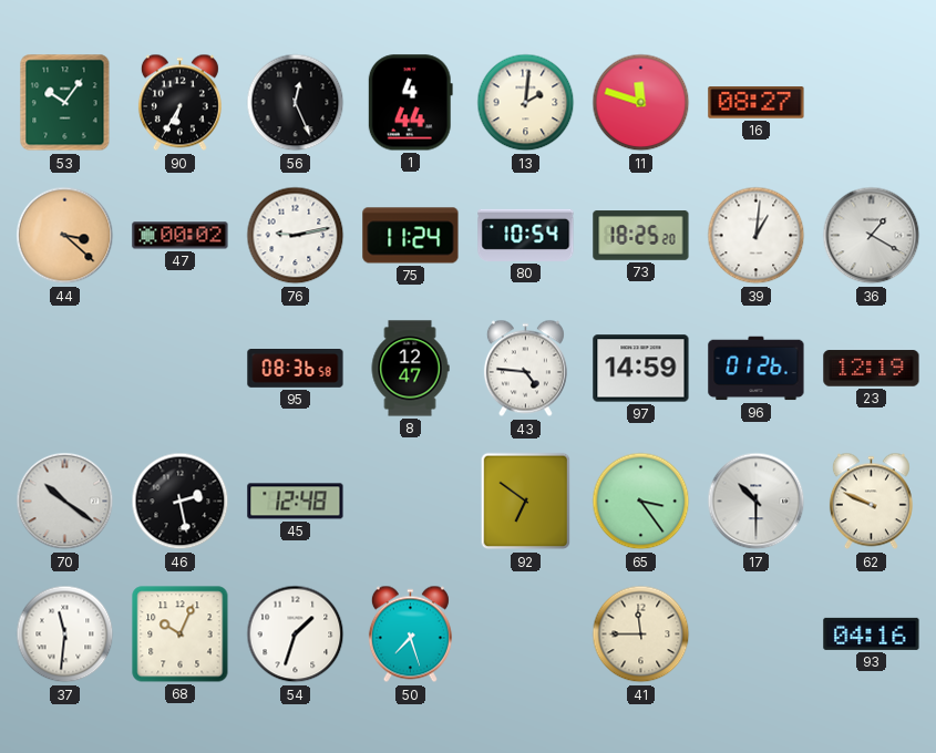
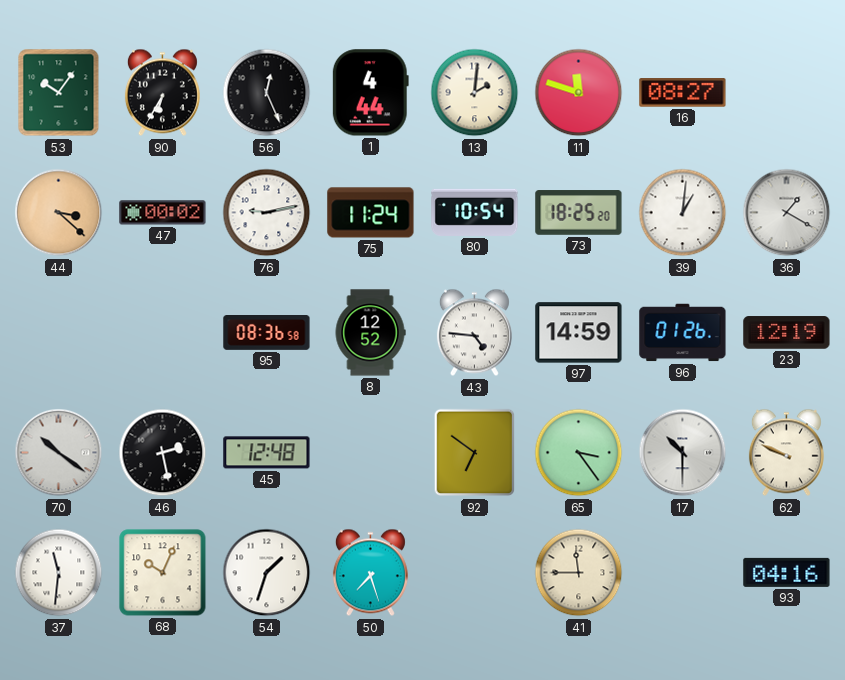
8: 12:47 -> 12:52 (370, 333)
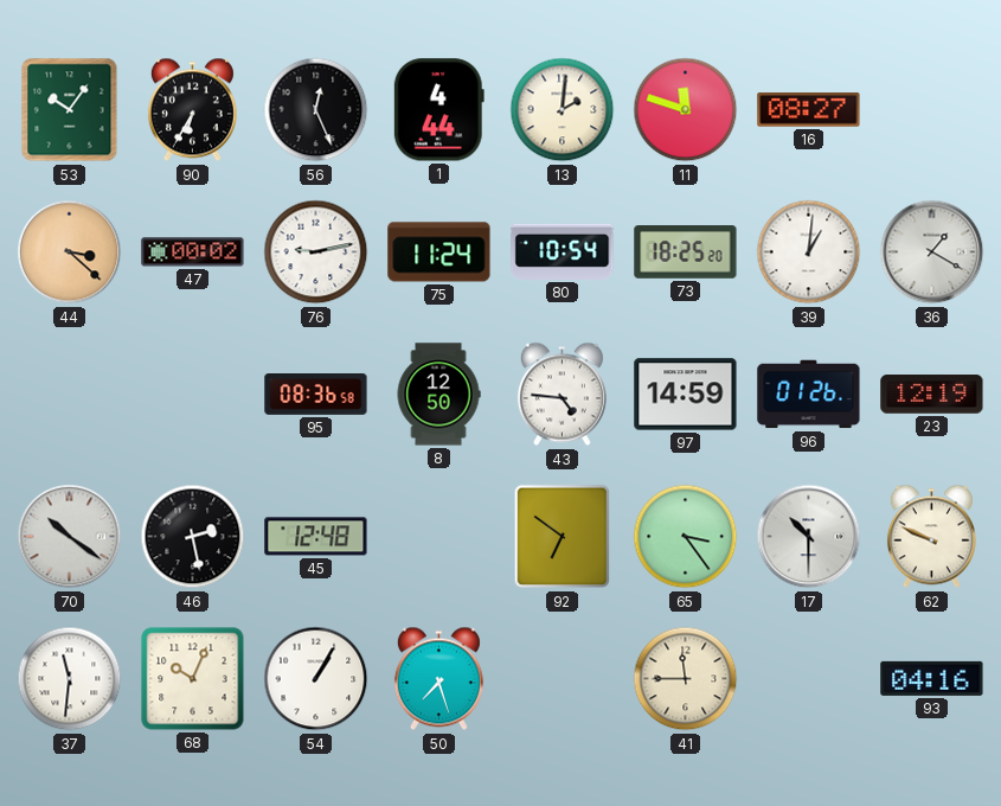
8: 12:52 -> 12:50 (438, 395)
54: 1:33 -> 1:05 (316, 679)
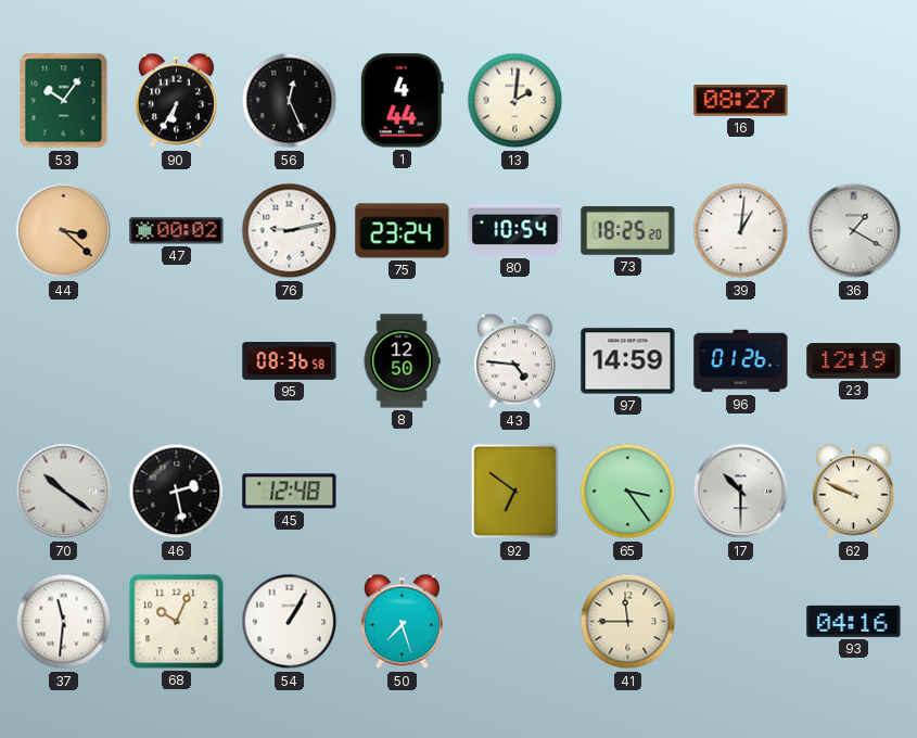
11: 11:48 -> none (686, 110)
75: 11:24 -> 23:24 (403, 231)
